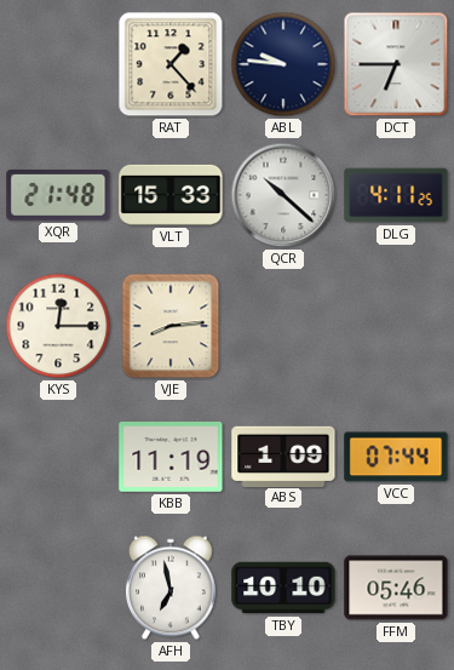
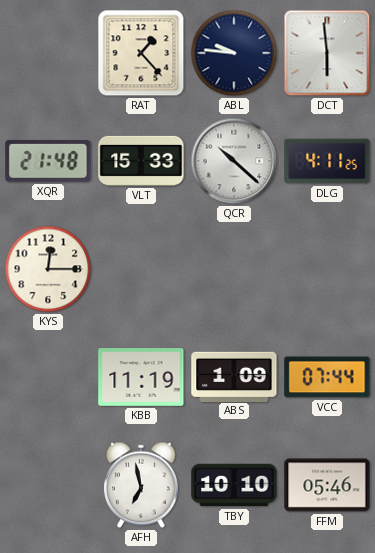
DCT: 6:45 -> 5:59 (327, 53)
VJE: 8:14 -> none (171, 326)
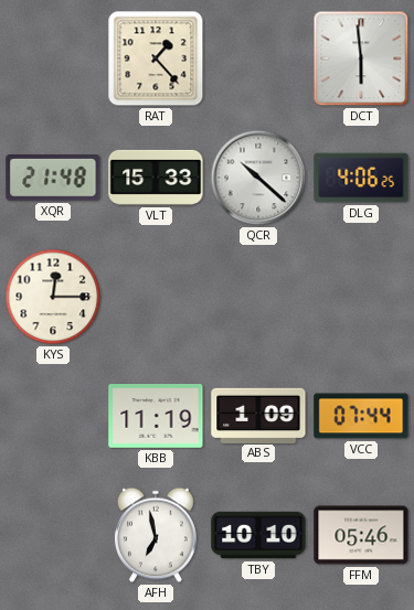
ABL: 9:46 -> none (234, 53)
DLG: 4:11 -> 4:06 (361, 178)
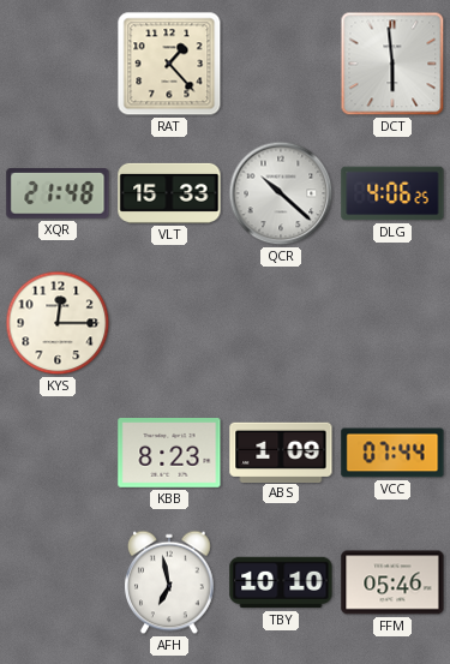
KBB: 11:19 -> 8:23 (169, 454)
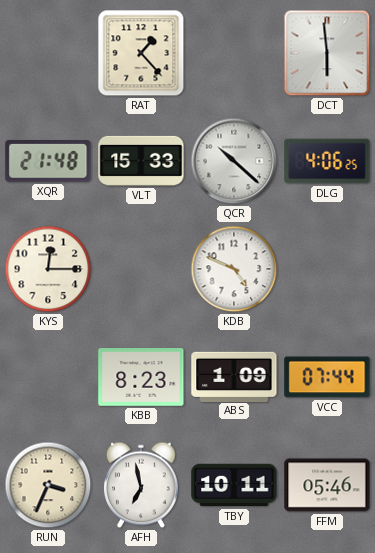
KDB: none -> 4:49 (234, 269)
RUN: none -> 3:34 (48, 485)
TBY: 10:10 -> 10:11 (234, 485)
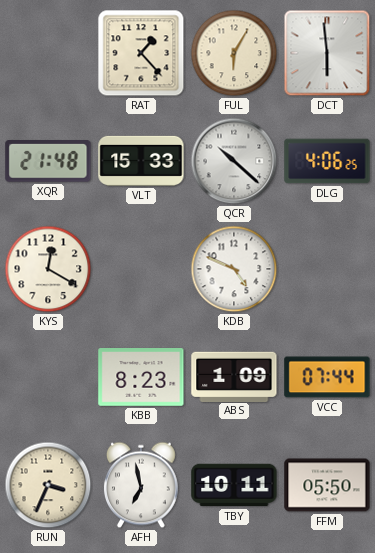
FUL: none -> 6:05 (234, 53)
KYS: 12:15 -> 12:20 (48, 269)
FFM: 05:46 -> 05:50 (327, 485)
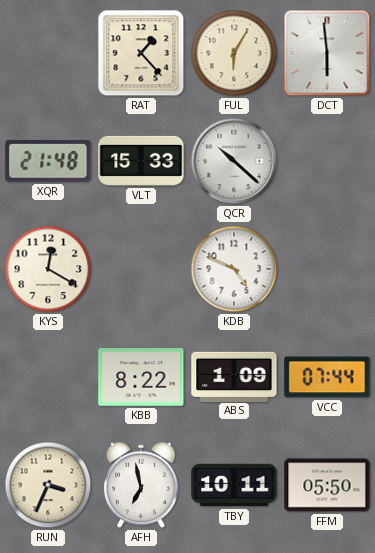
DLG: 4:06 -> none (327, 161)
KBB: 8:23 -> 8:22 (141, 378)
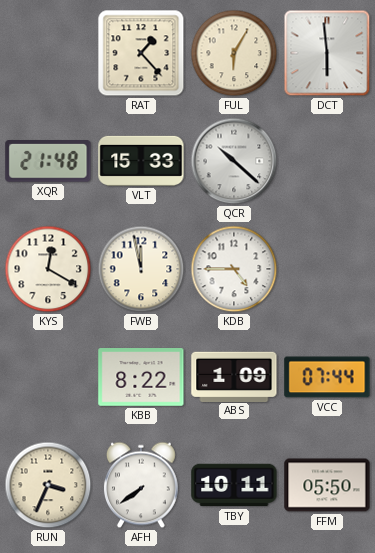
FWB: none -> 11:58 (141, 269)
KDB: 4:49 -> 4:45 (234, 269)
AFH: 6:58 -> 7:39 (141, 485)
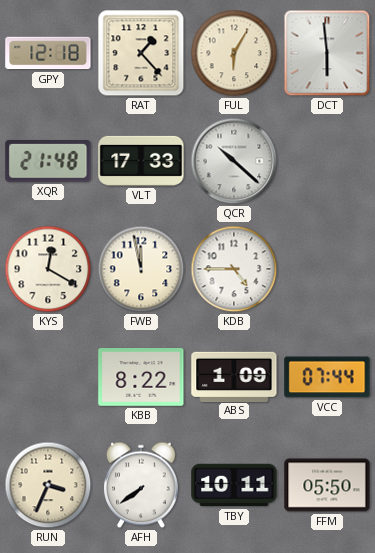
GPY: none -> 12:18 (48, 53)
VLT: 15:33 -> 17:33 (141, 161)
